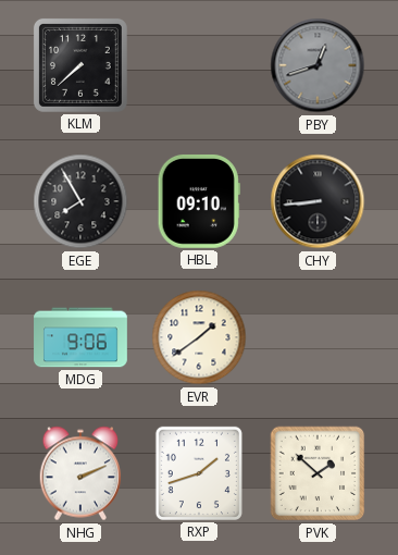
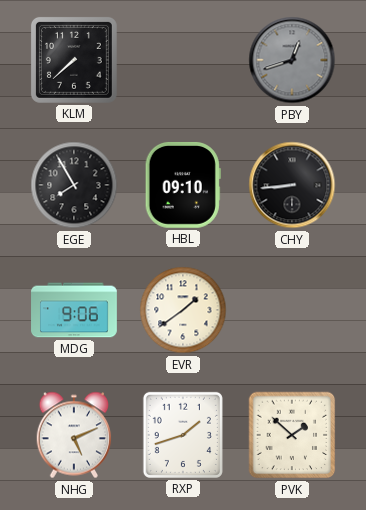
NHG: 2:11 -> 5:11 (74, 435)
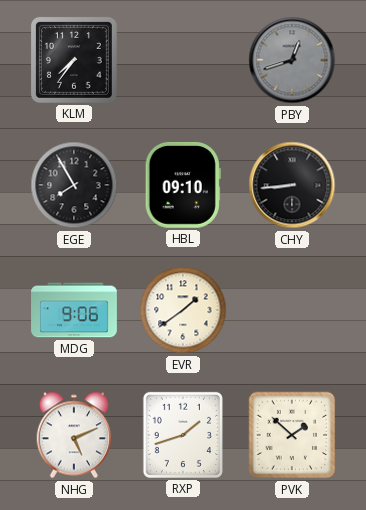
KLM: 7:38 -> 7:36 (74, 60)
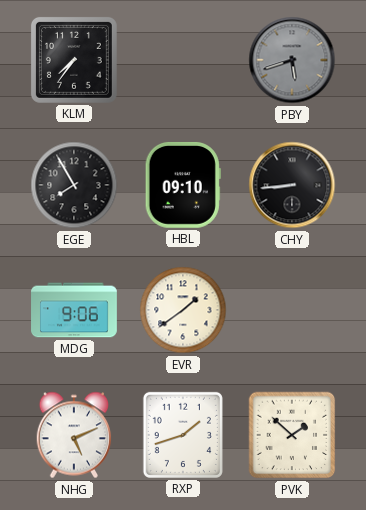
PBY: 12:42 -> 5:42 (292, 60)
